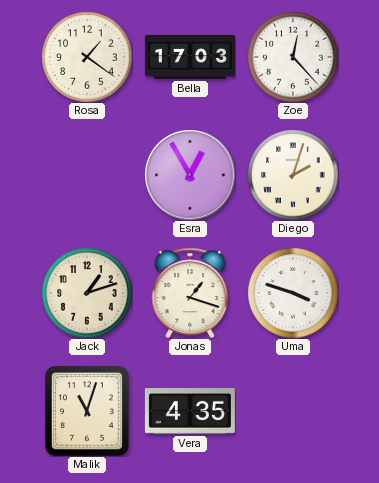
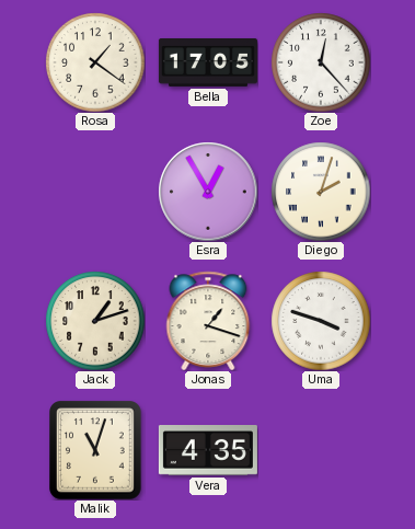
Bella: 17:03 -> 17:05 (208, 62)
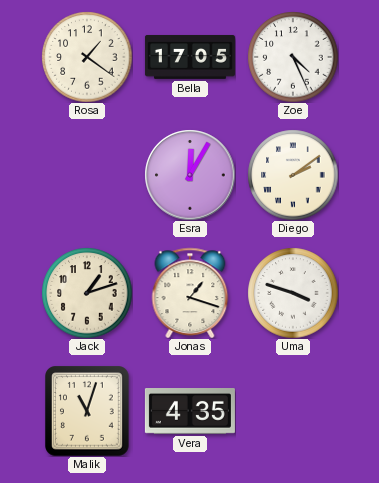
Zoe: 12:23 -> 4:26 (293, 57)
Esra: 12:55 -> 12:05 (190, 175)
Diego: 2:03 -> 2:09 (293, 175)
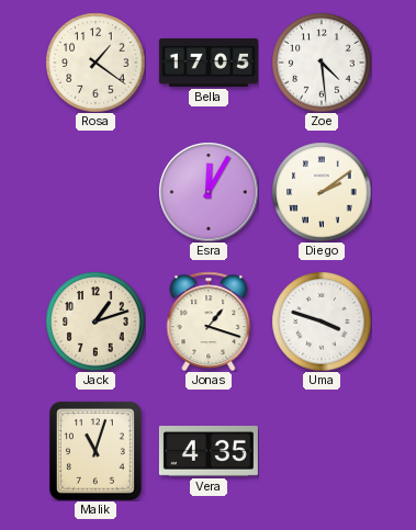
Zoe: 4:26 -> 4:29 (322, 63)
